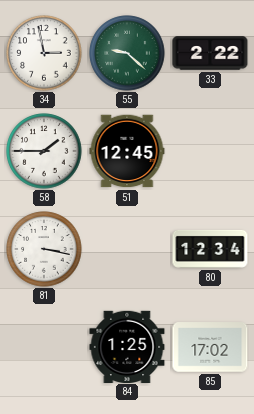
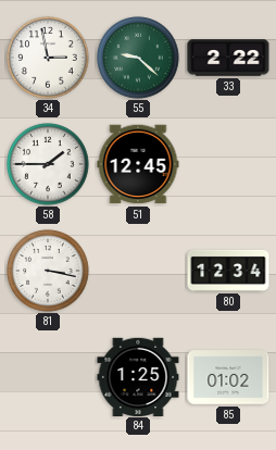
85: 17:02 -> 01:02 (228, 377)
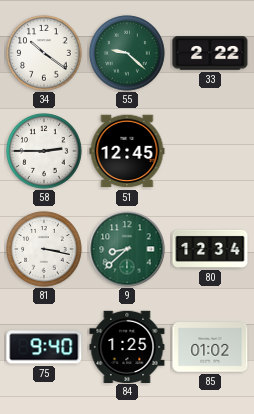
34: 2:58 -> 10:21 (44, 53)
58: 1:45 -> 2:45 (44, 151)
9: none -> 8:38 (127, 249)
75: none -> 9:40 (44, 347)
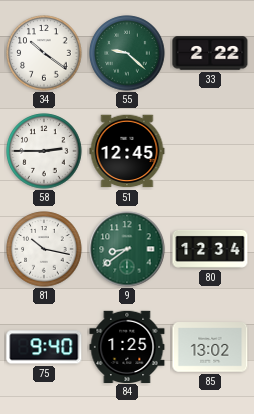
81: 3:17 -> 10:17 (44, 249)
9: 8:38 -> 8:39 (127, 249)
85: 01:02 -> 13:02 (210, 347)
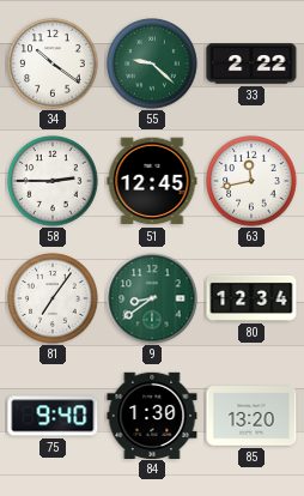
63: none -> 11:43 (251, 181)
81: 10:17 -> 7:06 (53, 298)
84: 1:25 -> 1:30 (152, 415)
85: 13:02 -> 13:20 (251, 416)
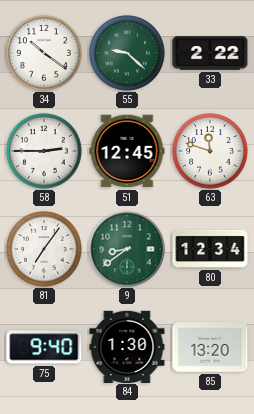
63: 11:43 -> 11:48 (210, 151)
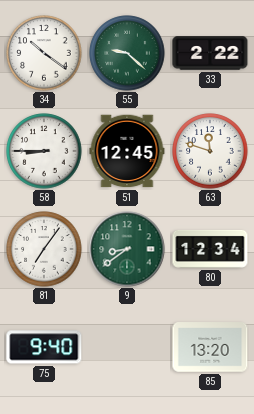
58: 2:45 -> 8:45 (44, 151)
84: 1:30 -> none (127, 346)
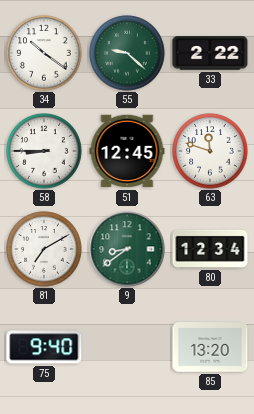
81: 7:06 -> 7:10 (44, 249)
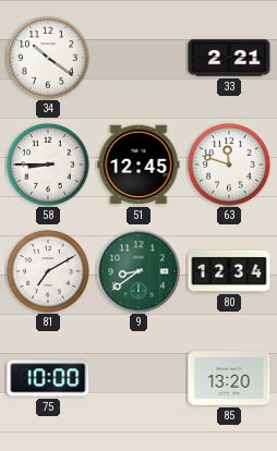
55: 9:22 -> none (127, 53)
33: 2:22 -> 2:21 (229, 58)
75: 9:40 -> 10:00 (48, 378)
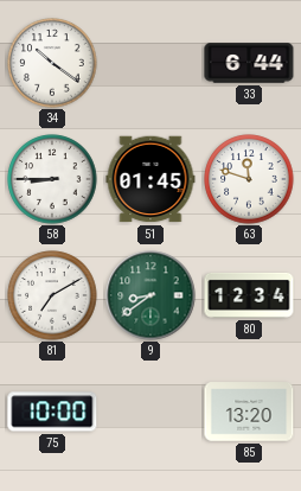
33: 2:21 -> 6:44 (249, 63)
51: 12:45 -> 01:45 (150, 179)
